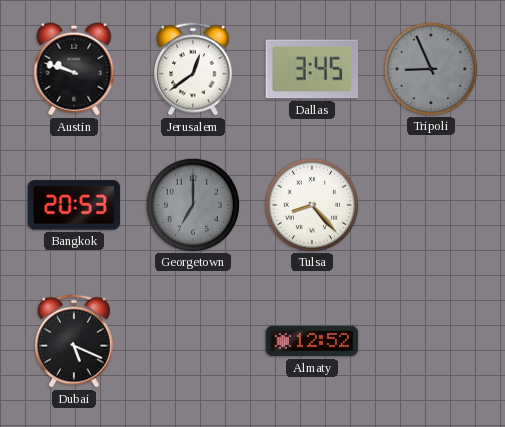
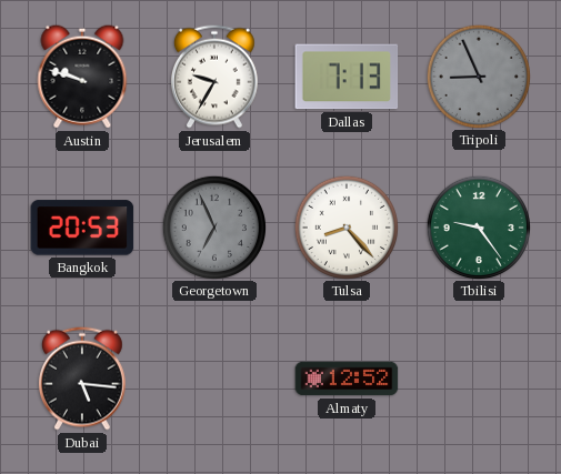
Jerusalem: 12:39 -> 9:35 (214, 77)
Dallas: 3:45 -> 7:13 (347, 77)
Georgetown: 7:00 -> 6:56 (213, 226)
Tbilisi: none -> 9:24 (478, 226)
Dubai: 5:19 -> 5:16 (82, 379)
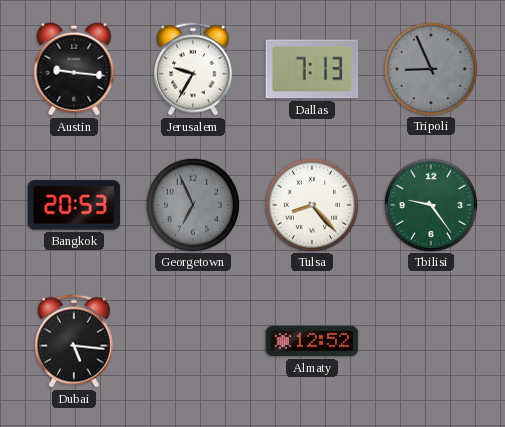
Austin: 9:48 -> 9:16 (74, 69)
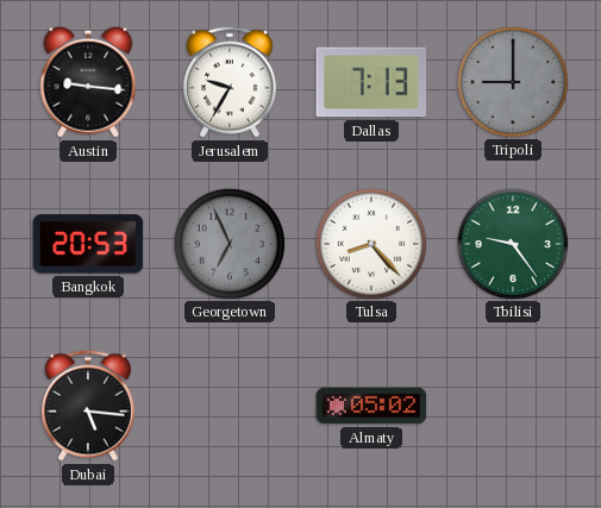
Tripoli: 8:56 -> 9:00 (512, 81)
Almaty: 12:52 -> 05:02 (371, 406)
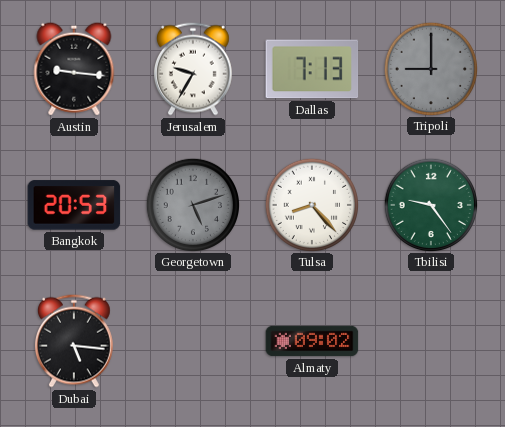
Georgetown: 6:56 -> 5:12 (192, 204)
Almaty: 05:02 -> 09:02 (312, 341)
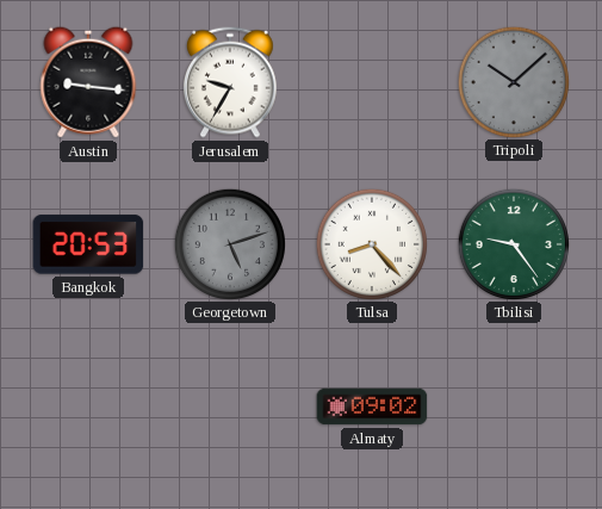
Dallas: 7:13 -> none (312, 69)
Tripoli: 9:00 -> 10:08 (513, 81)
Dubai: 5:16 -> none (74, 341)
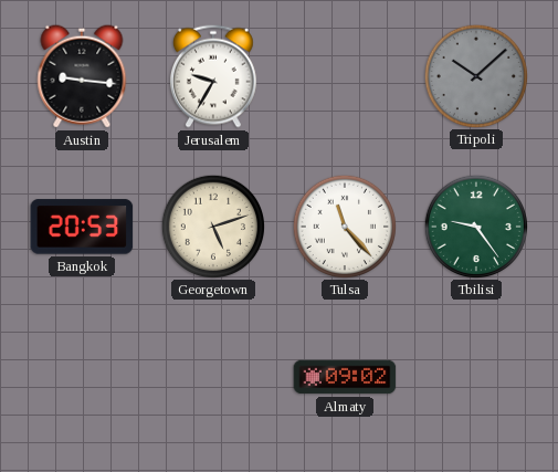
Georgetown dial: grey -> cream (212, 225)
Tulsa: 8:23 -> 11:23 (344, 225)
